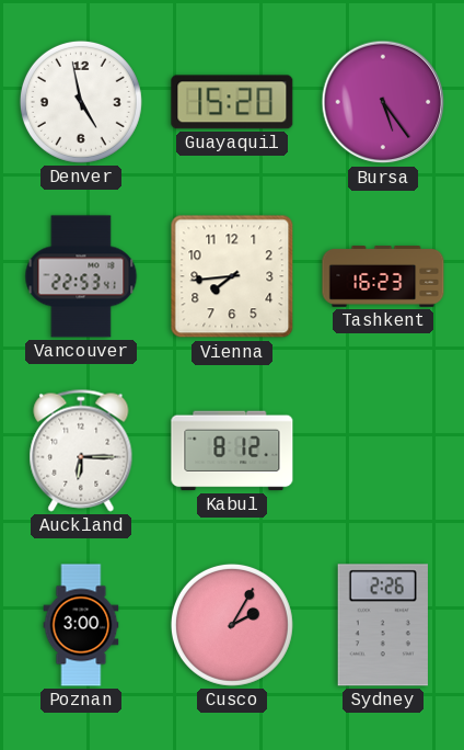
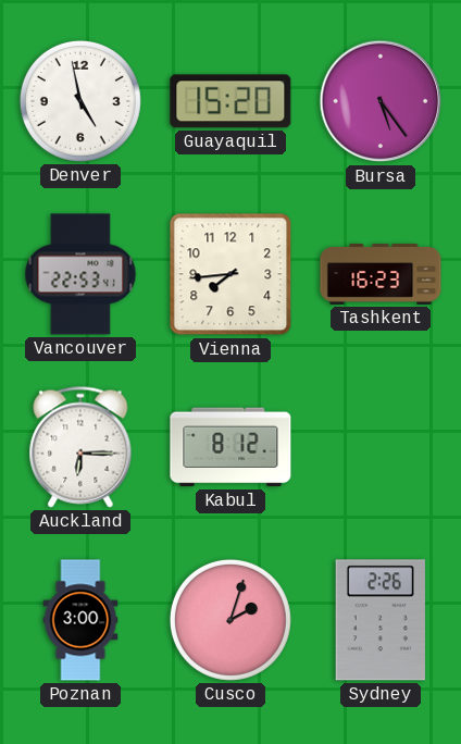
Cusco: 2:05 -> 2:03 (230, 620)
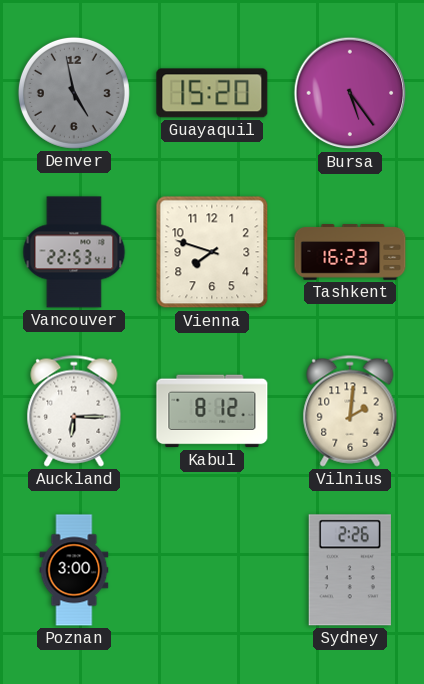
Denver dial: white -> grey (74, 93)
Vienna: 7:44 -> 7:48 (212, 252)
Vilnius: none -> 2:01 (350, 411)
Cusco: 2:03 -> none (230, 620)
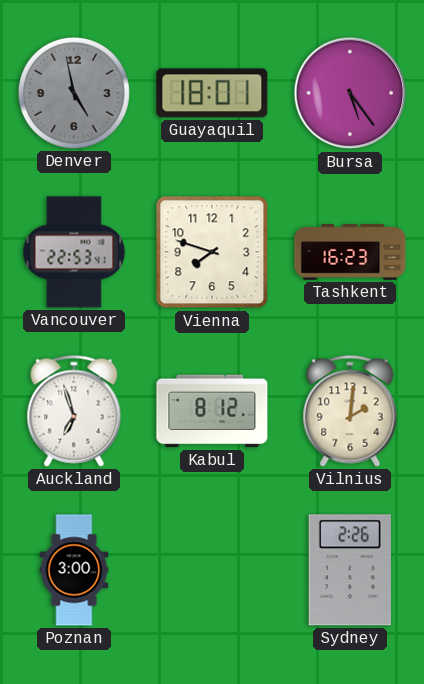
Guayaquil: 15:20 -> 18:01 (212, 93)
Auckland: 6:15 -> 6:57 (74, 411)
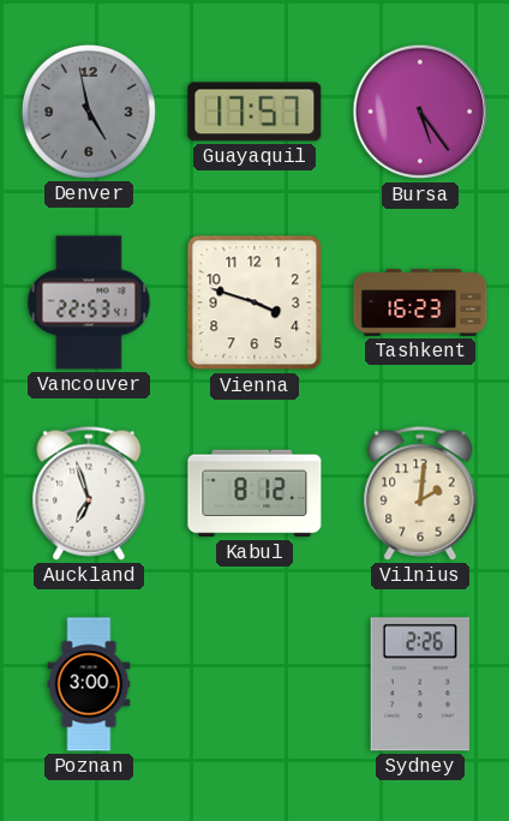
Guayaquil: 18:01 -> 17:57 (254, 112)
Vienna: 7:48 -> 3:48 (254, 302)
